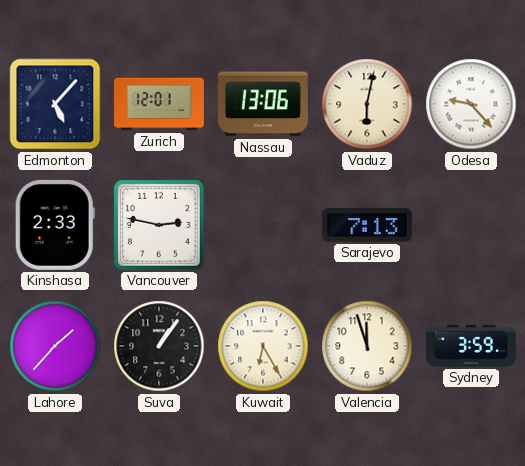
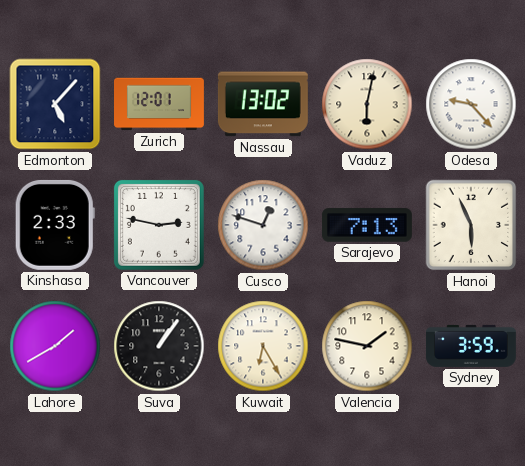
Nassau: 13:06 -> 13:02 (263, 104)
Cusco: none -> 12:48 (263, 225)
Hanoi: none -> 5:56 (471, 225)
Lahore: 1:37 -> 1:40 (55, 346)
Valencia: 11:57 -> 1:47 (367, 346)
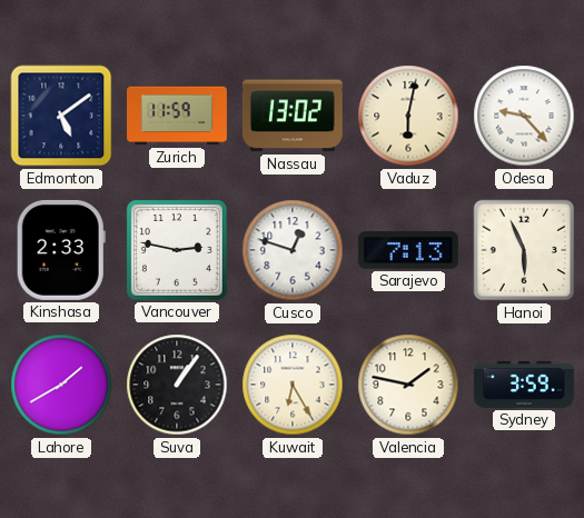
Edmonton: 5:07 -> 5:09 (61, 116)
Zurich: 12:01 -> 11:59 (178, 116)
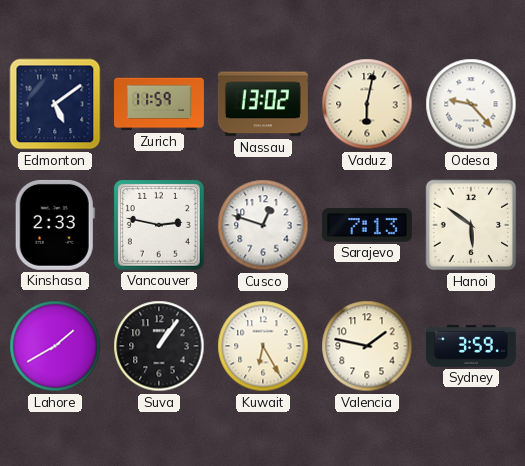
Hanoi: 5:56 -> 5:51 (471, 225)
